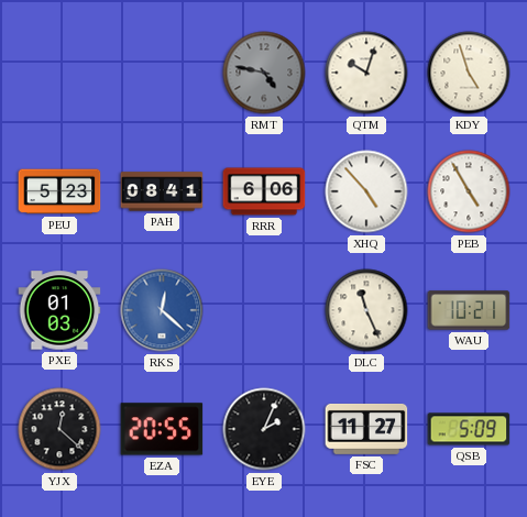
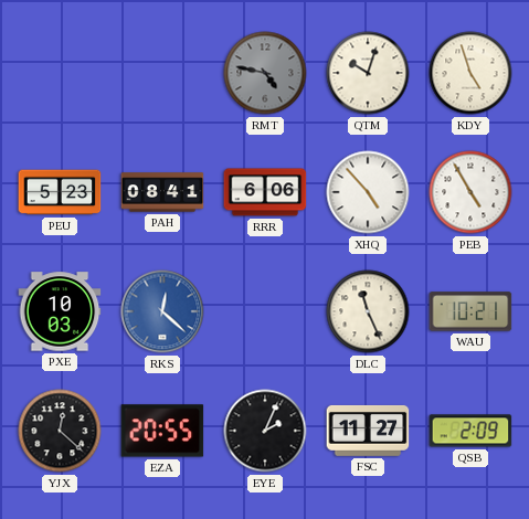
PXE: 01:03 -> 10:03 (60, 311)
QSB: 5:09 -> 2:09 (470, 431)
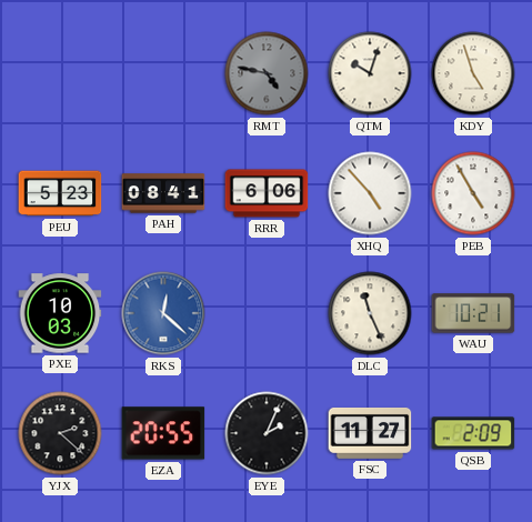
YJX: 12:22 -> 2:22 (60, 433)
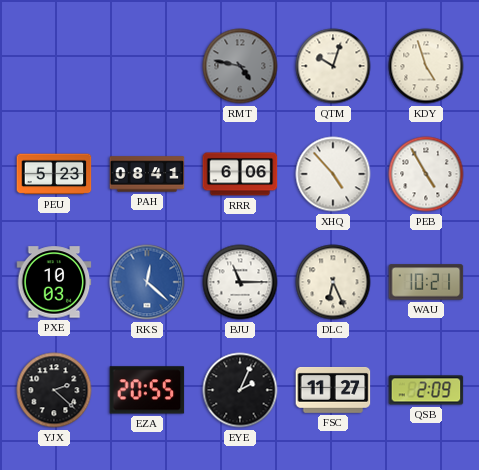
BJU: none -> 11:15 (240, 282)
DLC: 11:26 -> 6:26 (333, 282)
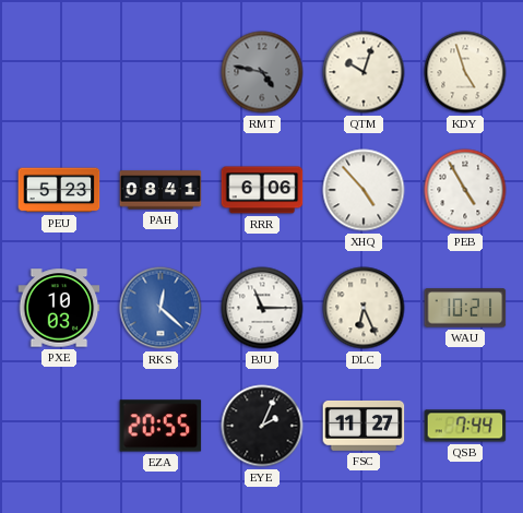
YJX: 2:22 -> none (54, 390)
QSB: 2:09 -> 7:44 (465, 426)
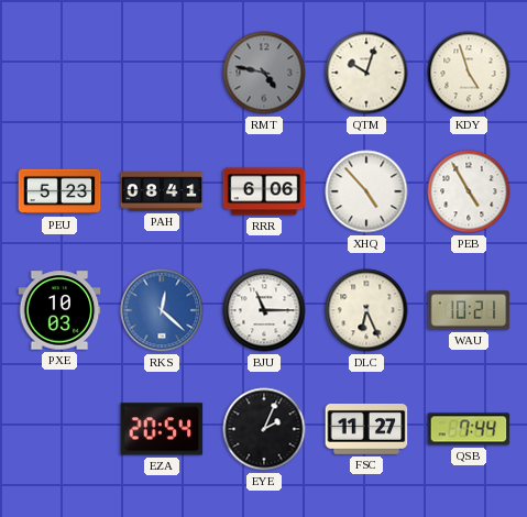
EZA: 20:55 -> 20:54 (162, 429)
